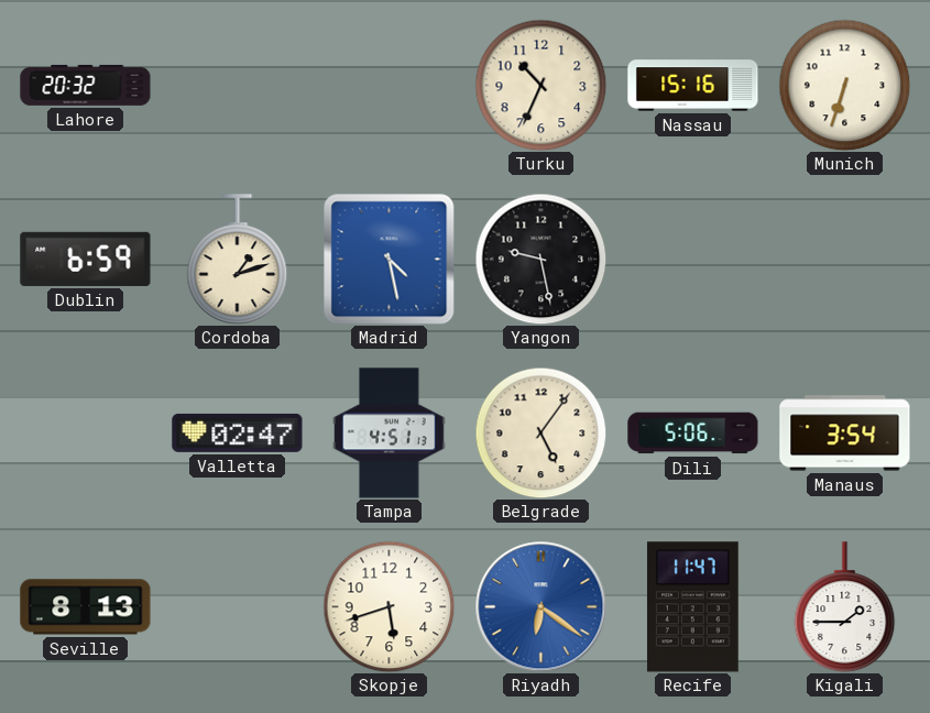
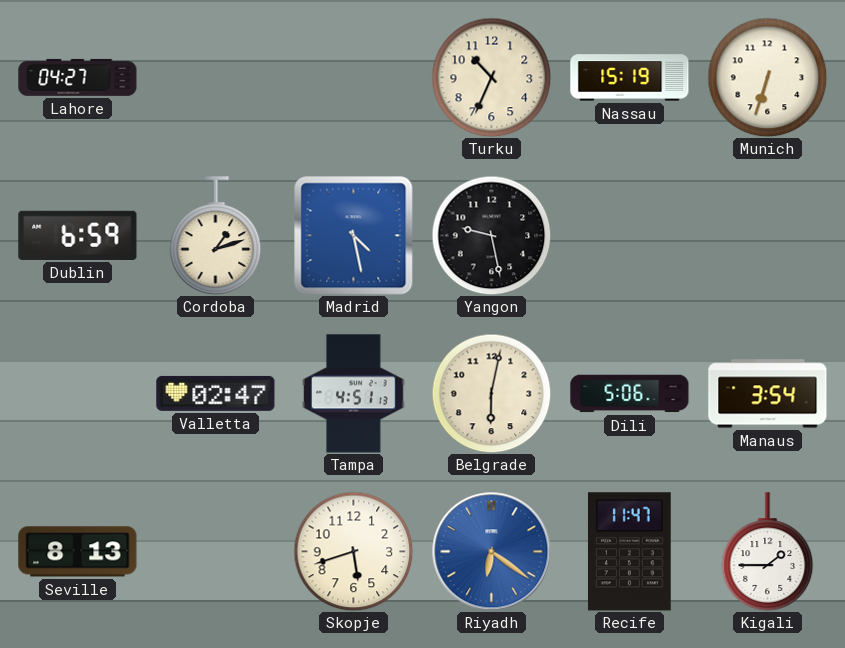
Lahore: 20:32 -> 04:27 (78, 77)
Nassau: 15:16 -> 15:19 (630, 78)
Belgrade: 5:06 -> 6:02 (491, 393)
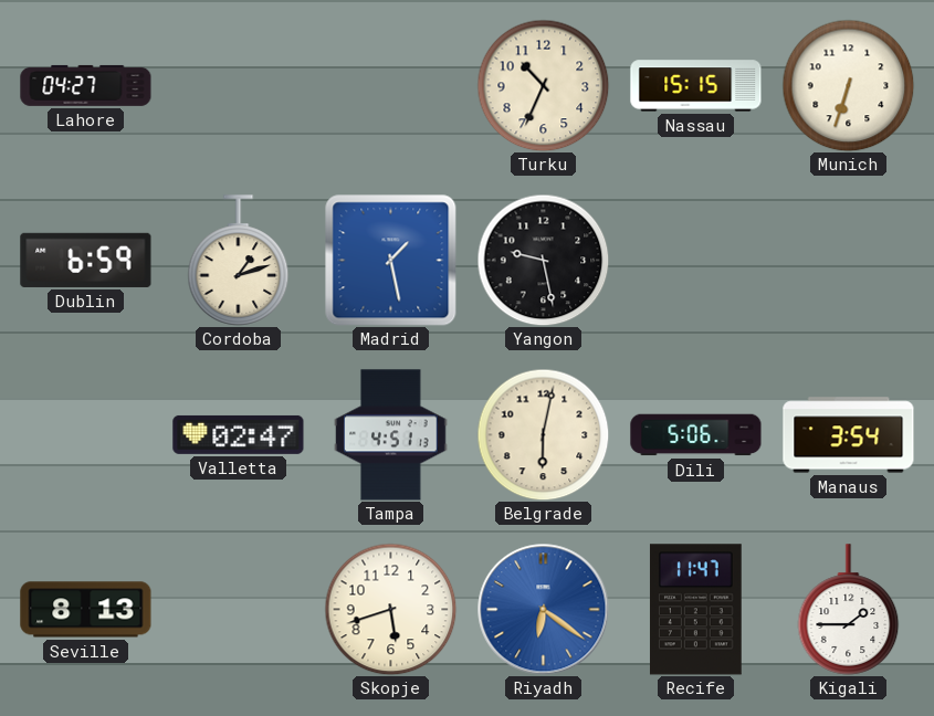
Nassau: 15:19 -> 15:15 (696, 86)
Madrid: 4:28 -> 1:28 (390, 260)
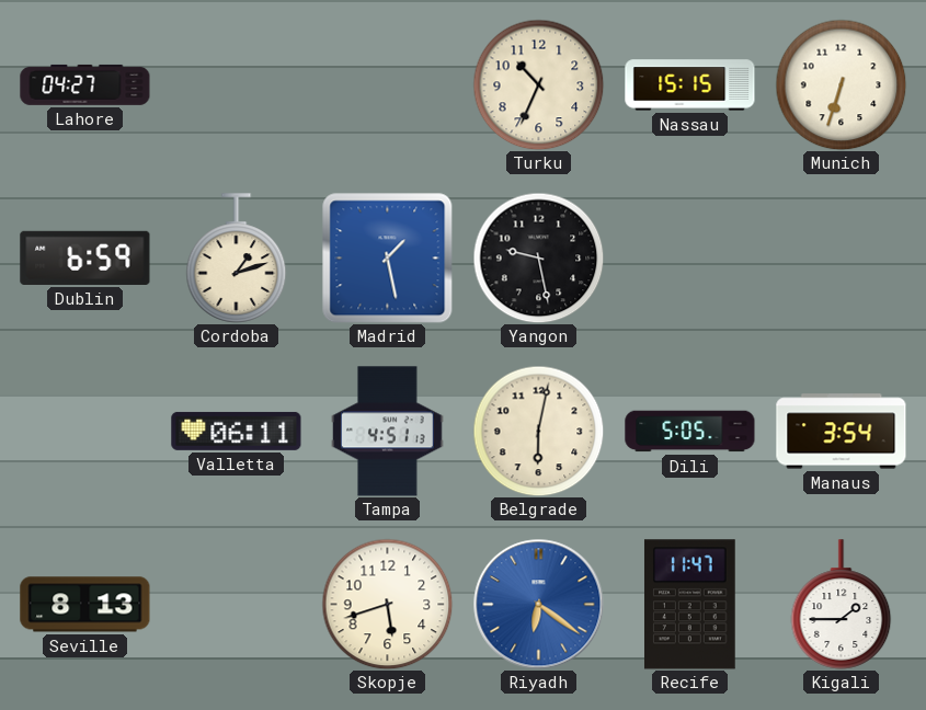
Valletta: 02:47 -> 06:11 (237, 431)
Dili: 5:06 -> 5:05 (690, 432)
